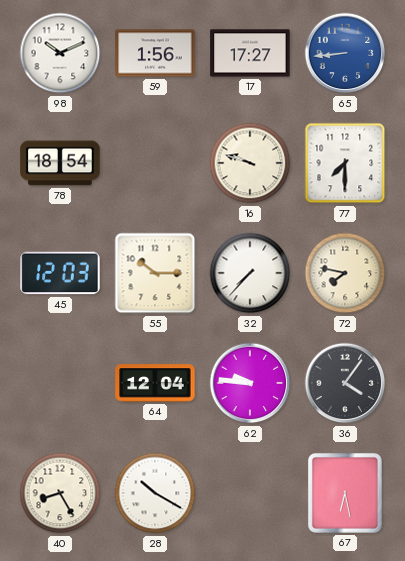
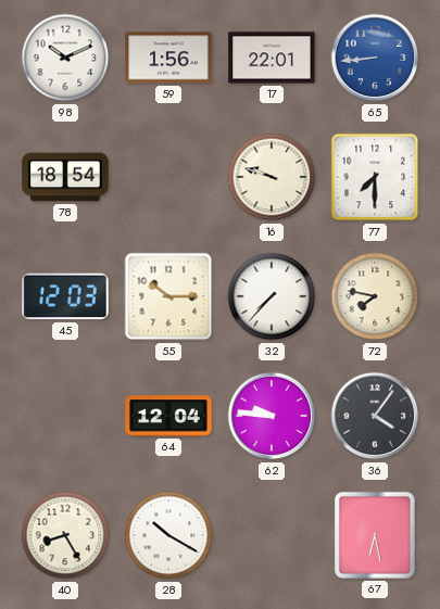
17: 17:27 -> 22:01 (272, 58)
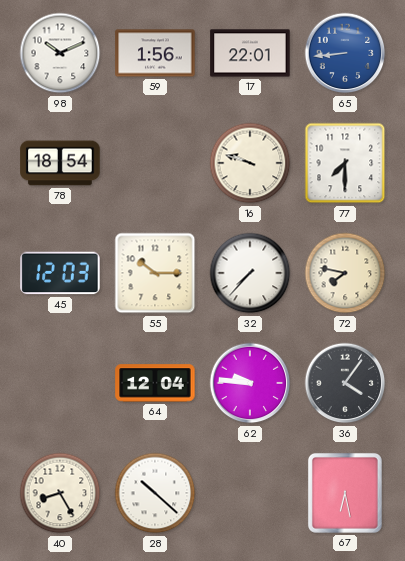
28: 10:20 -> 10:22 (155, 493)
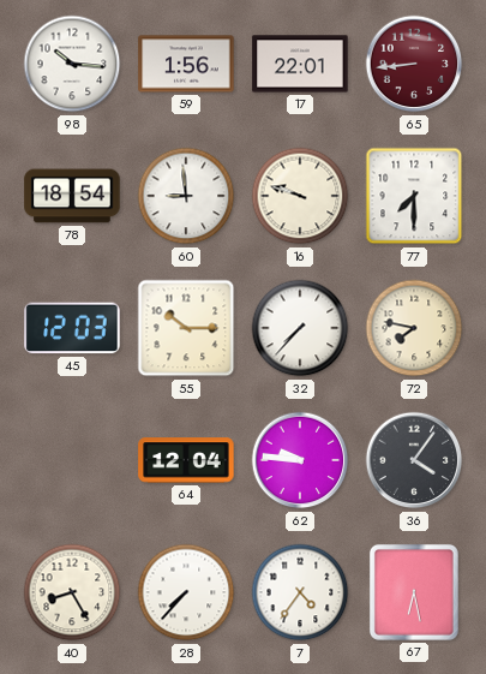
98: 10:11 -> 10:16 (72, 64)
65 dial: blue -> burgundy (414, 64)
60: none -> 8:59 (186, 196)
28: 10:22 -> 7:37 (186, 592)
7: none -> 4:36 (300, 592)
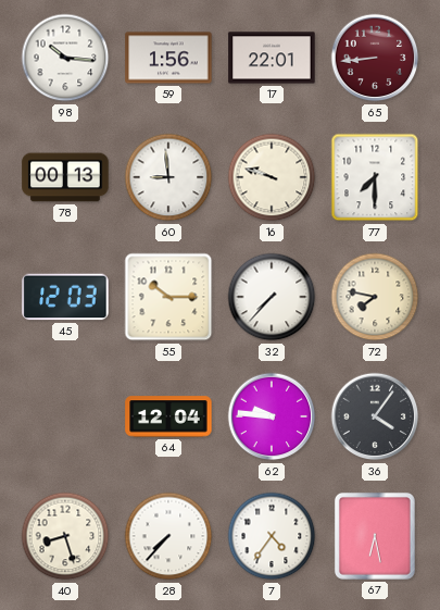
78: 18:54 -> 00:13 (65, 177)
40: 8:25 -> 8:27 (65, 536)
